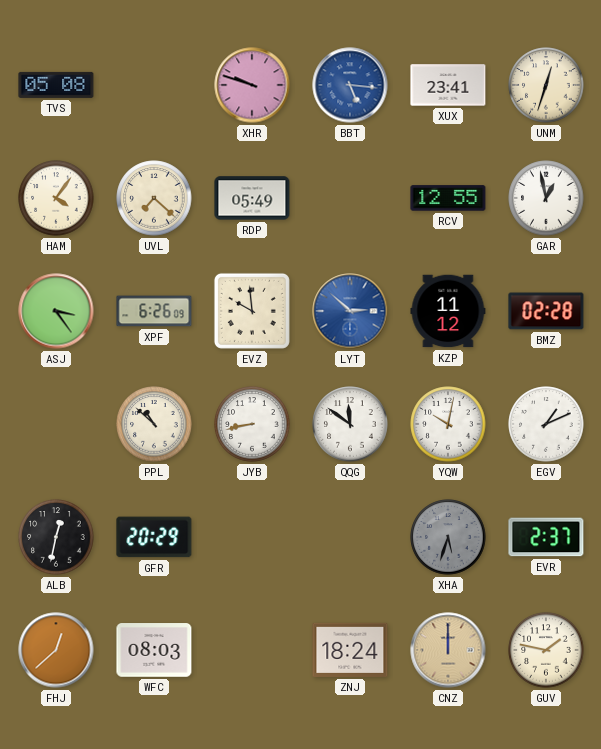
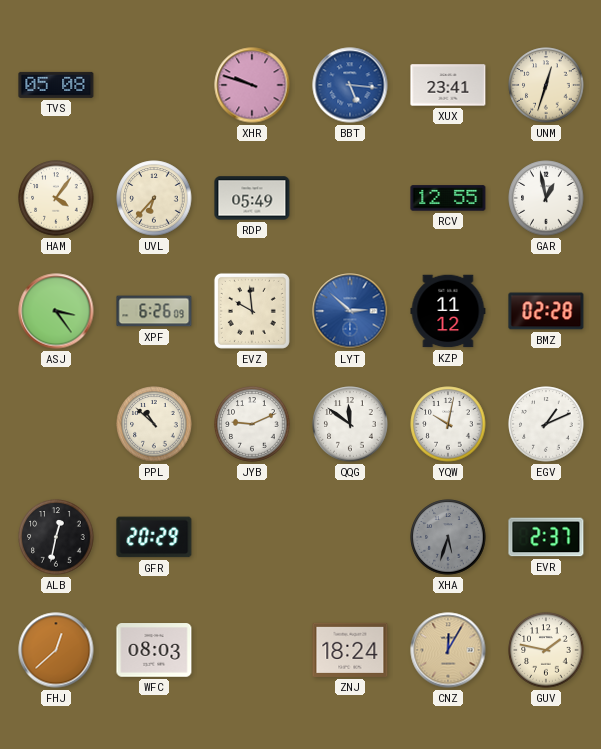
UVL: 7:22 -> 6:37 (154, 198)
JYB: 8:43 -> 9:11 (252, 424)
CNZ: 12:00 -> 12:05 (448, 650)
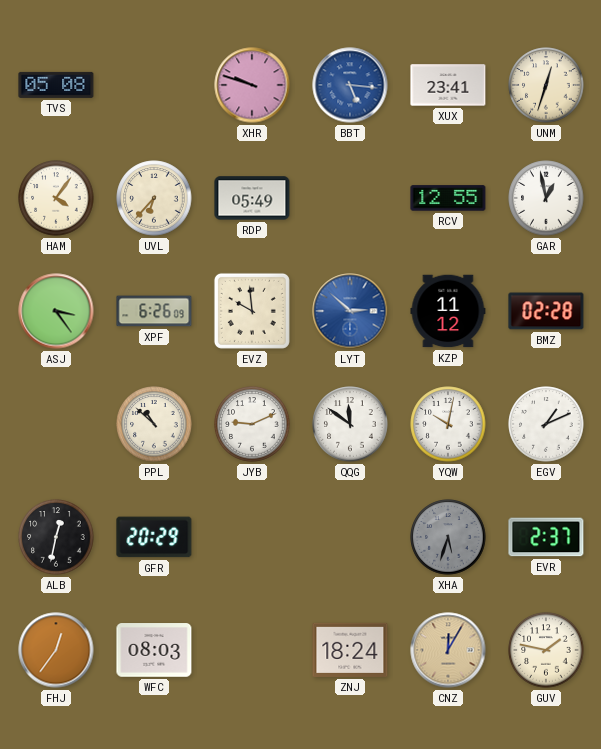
FHJ: 12:38 -> 12:36 (56, 650)
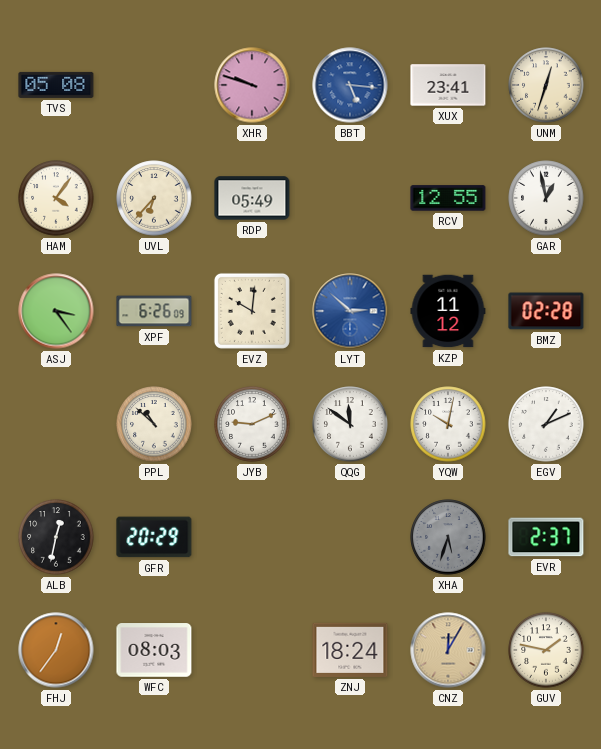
EVZ: 9:59 -> 10:01 (252, 311)
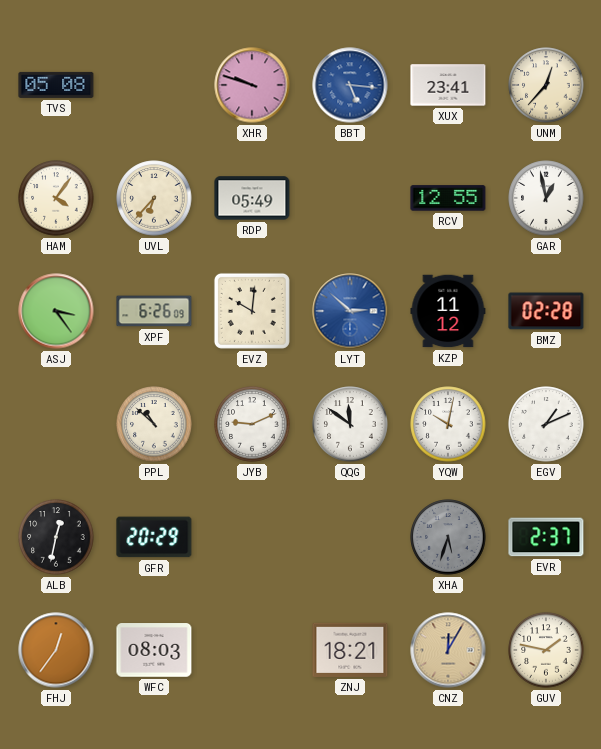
UNM: 12:33 -> 12:37 (546, 85)
ZNJ: 18:24 -> 18:21 (350, 650)
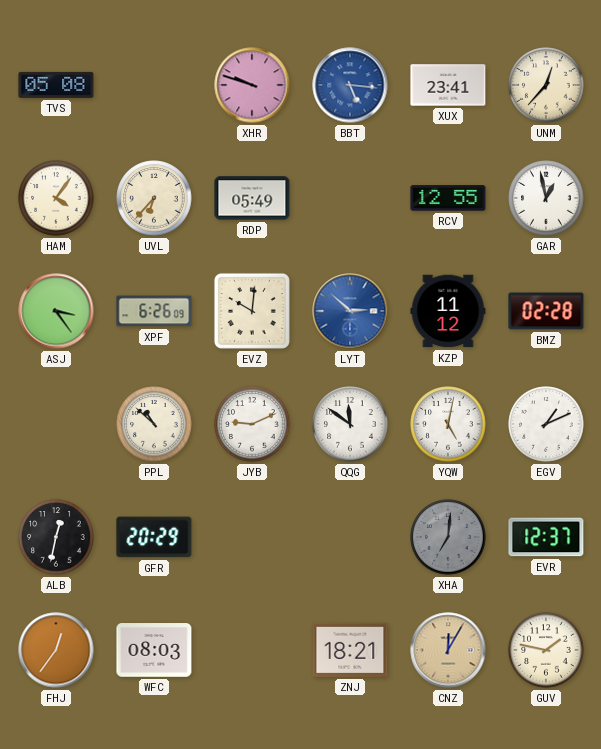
YQW: 10:02 -> 5:02 (448, 424)
XHA: 5:33 -> 7:01 (448, 537)
EVR: 2:37 -> 12:37 (546, 537)
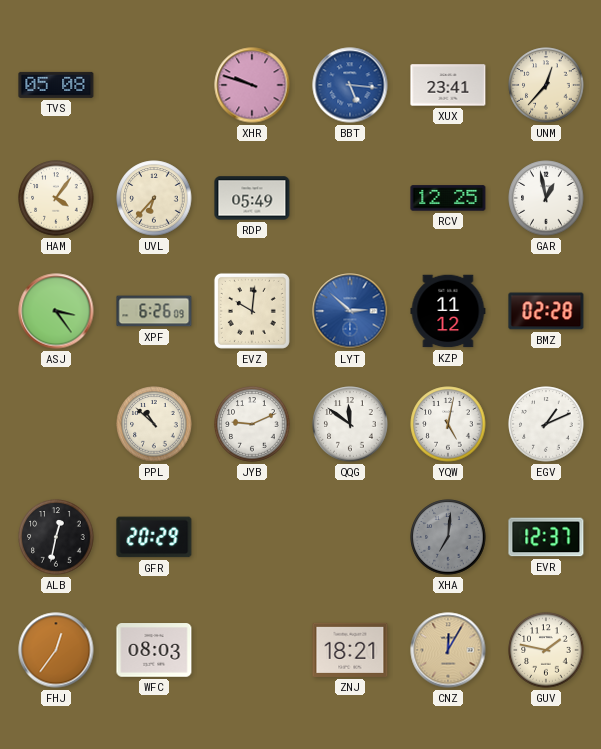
RCV: 12:55 -> 12:25 (448, 198)
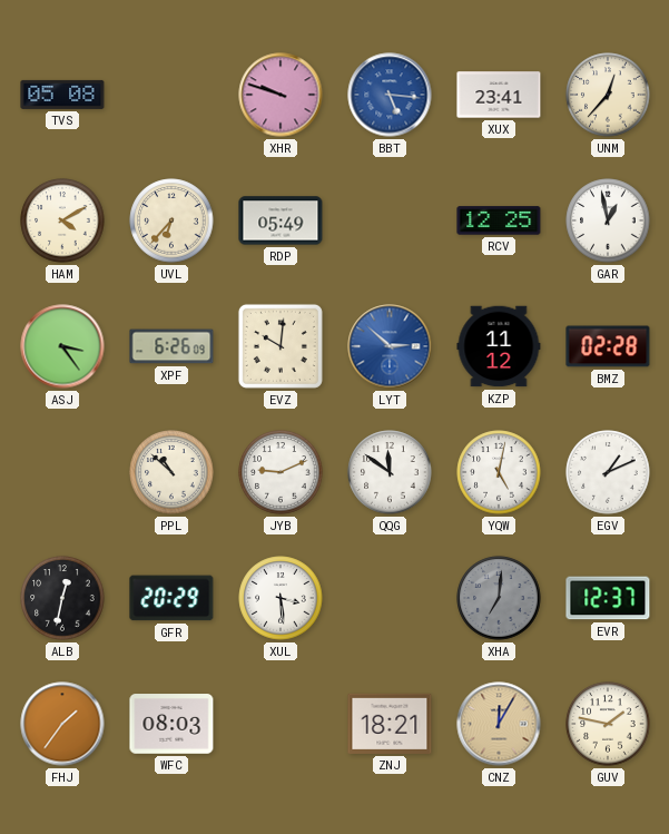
HAM: 4:06 -> 4:10 (62, 220)
XUL: none -> 3:29 (281, 598)
FHJ: 12:36 -> 1:36 (62, 724)
